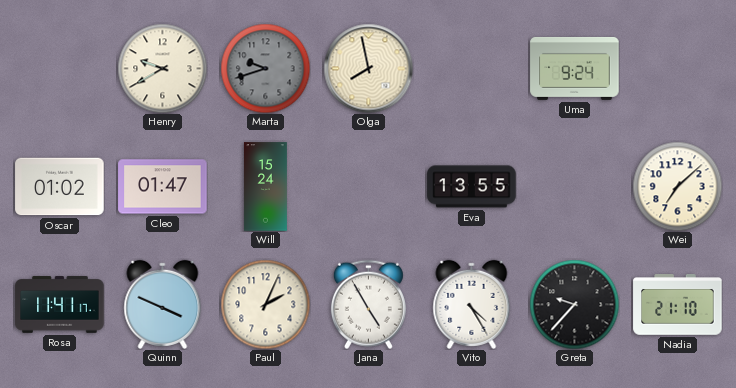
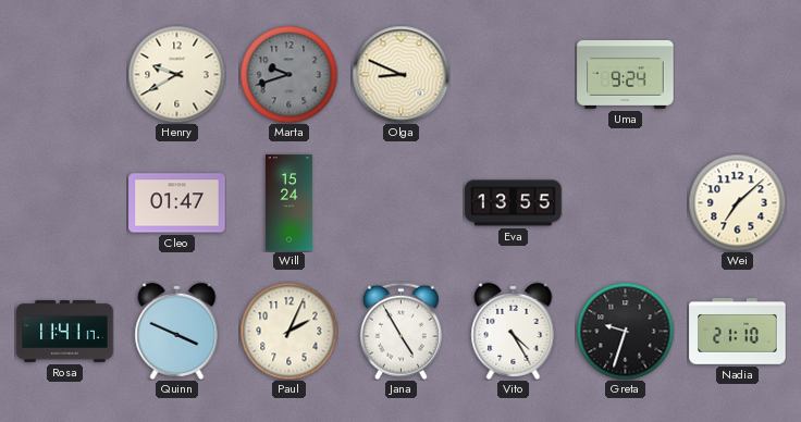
Olga: 7:58 -> 8:49 (401, 74)
Oscar: 01:02 -> none (60, 187)
Greta: 9:37 -> 9:33 (625, 331)
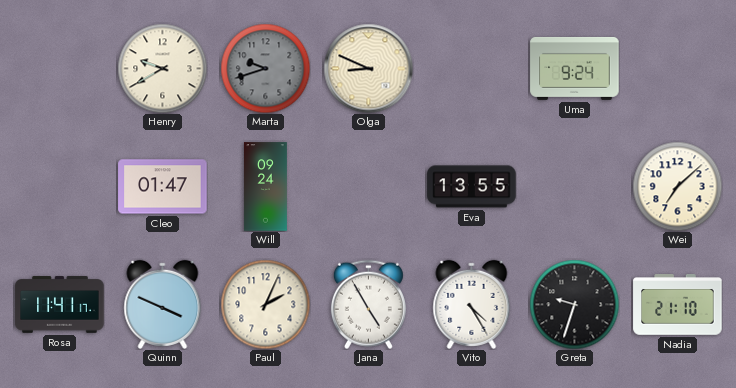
Will: 15:24 -> 09:24 (265, 187)
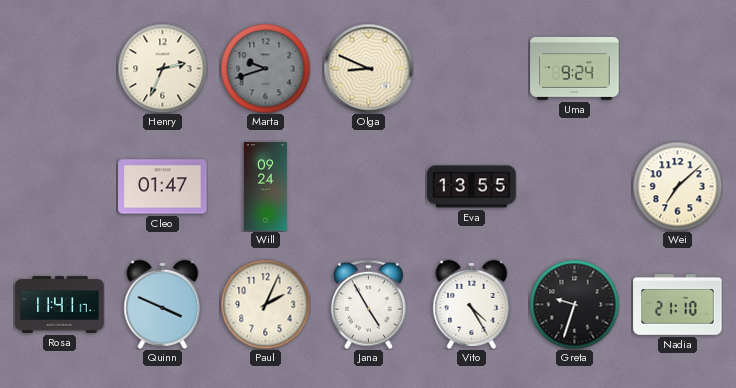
Henry: 9:40 -> 2:34 (162, 68)
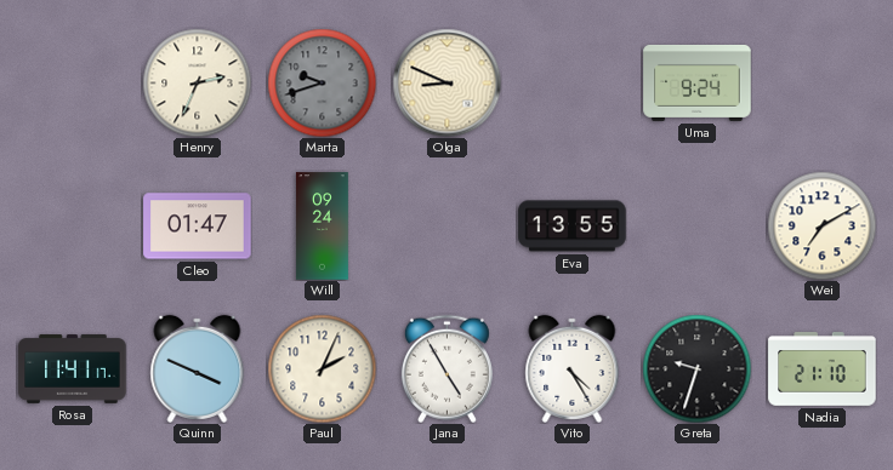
Wei: 7:08 -> 7:10 (821, 225)
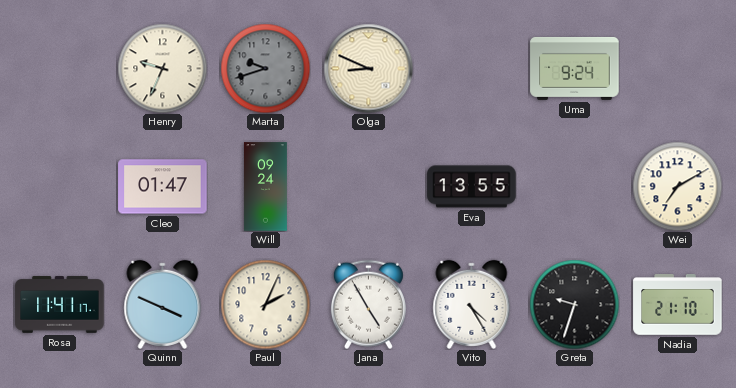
Henry: 2:34 -> 9:34 (162, 68)
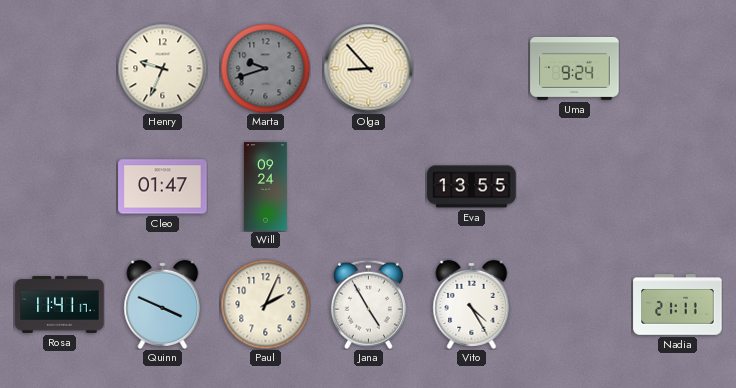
Olga: 8:49 -> 8:53 (368, 68)
Wei: 7:10 -> none (677, 186)
Greta: 9:33 -> none (574, 304)
Nadia: 21:10 -> 21:11 (678, 305)
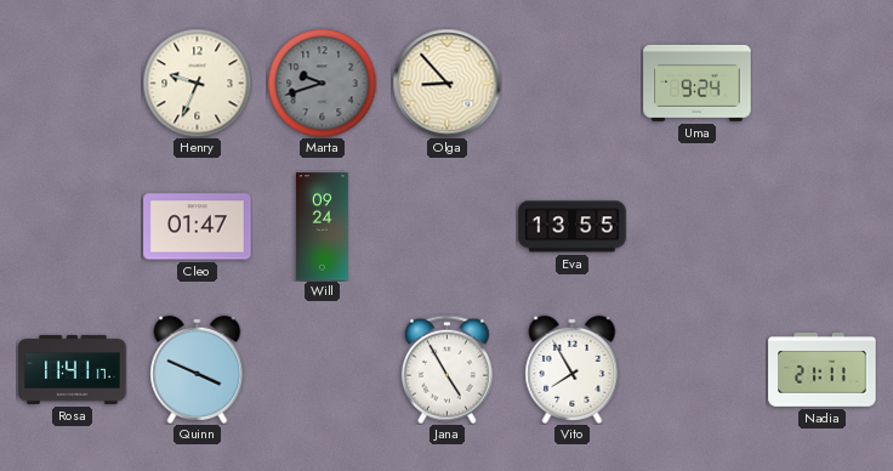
Paul: 2:04 -> none (265, 304)
Vito: 4:25 -> 7:55 (573, 369)
